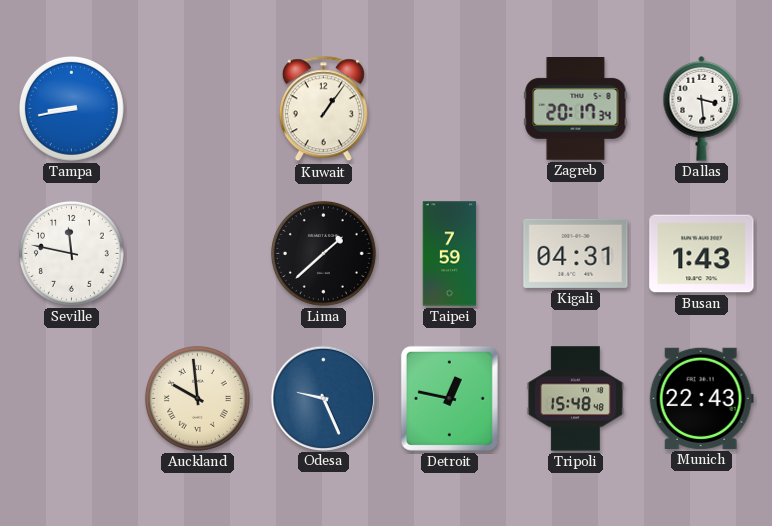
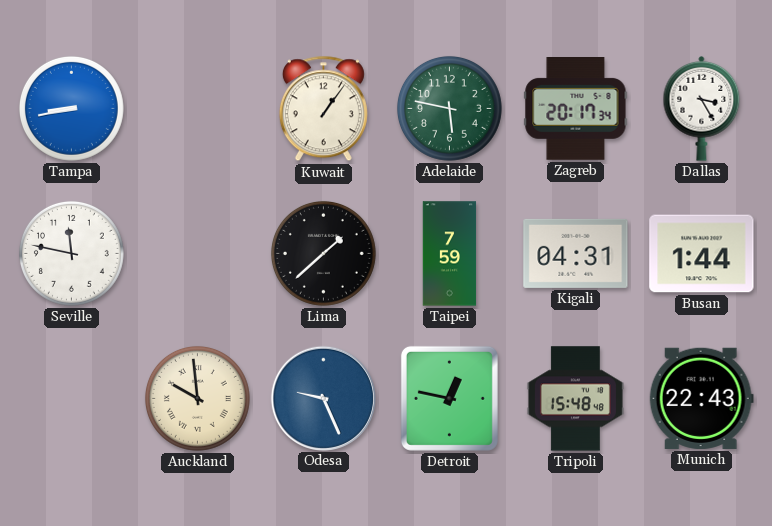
Adelaide: none -> 5:47 (449, 108)
Dallas: 3:29 -> 3:25 (702, 108)
Busan: 1:43 -> 1:44 (702, 254)
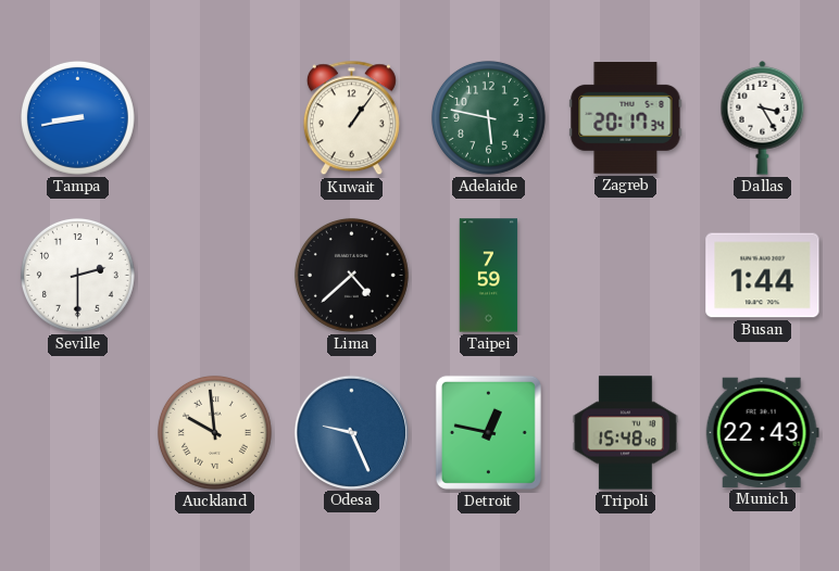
Seville: 11:47 -> 2:30 (77, 275)
Lima: 1:38 -> 4:38 (351, 275)
Kigali: 04:31 -> none (576, 253)
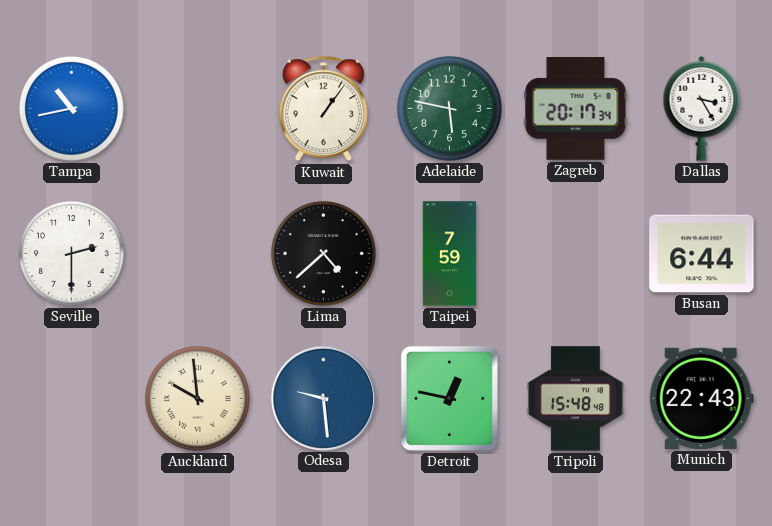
Tampa: 8:43 -> 10:43 (71, 108)
Busan: 1:44 -> 6:44 (702, 254)
Odesa: 9:26 -> 9:29 (323, 398)
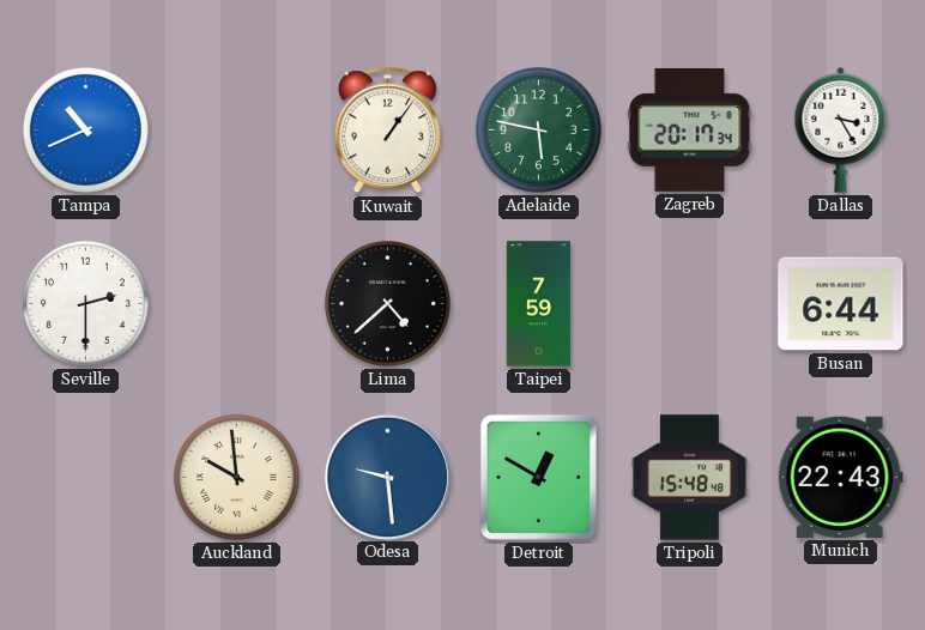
Tampa: 10:43 -> 10:41 (85, 129)
Detroit: 12:47 -> 12:50 (538, 477)
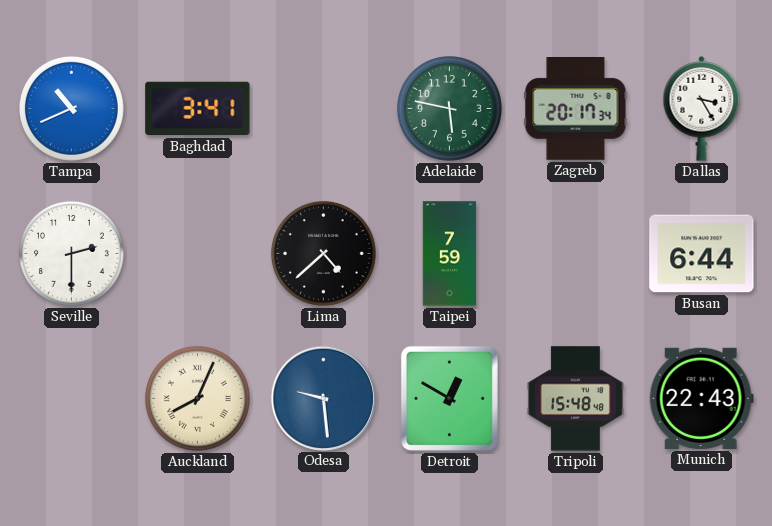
Baghdad: none -> 3:41 (198, 109)
Kuwait: 1:06 -> none (387, 131)
Auckland: 9:59 -> 8:04 (197, 398)
